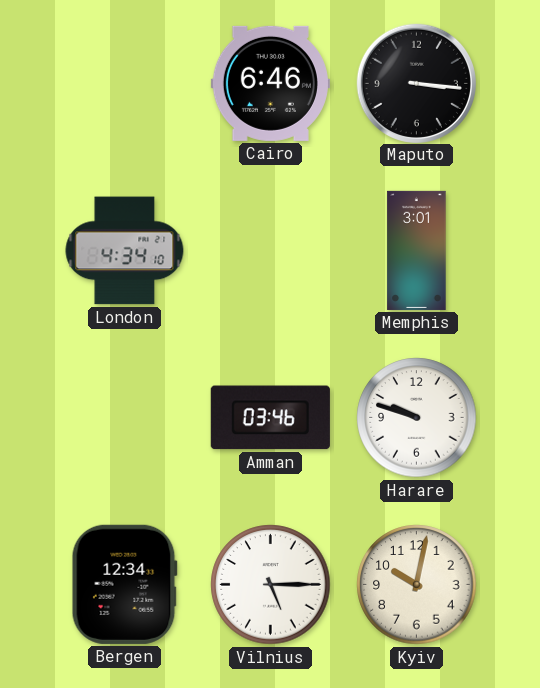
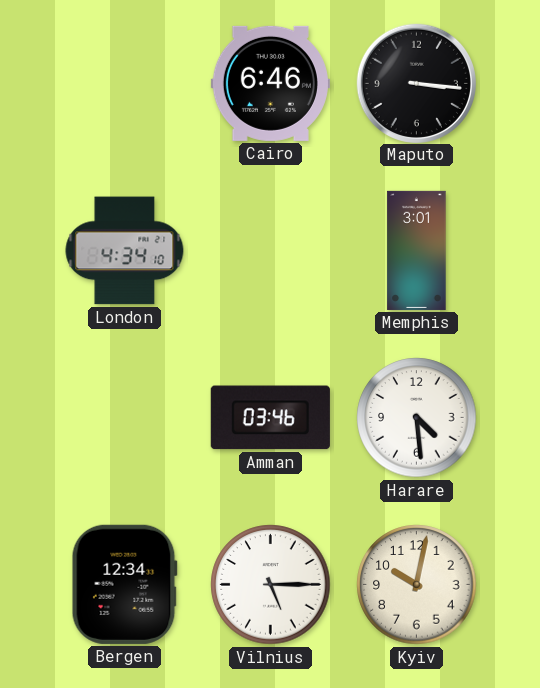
Harare: 9:48 -> 4:29 (417, 418)
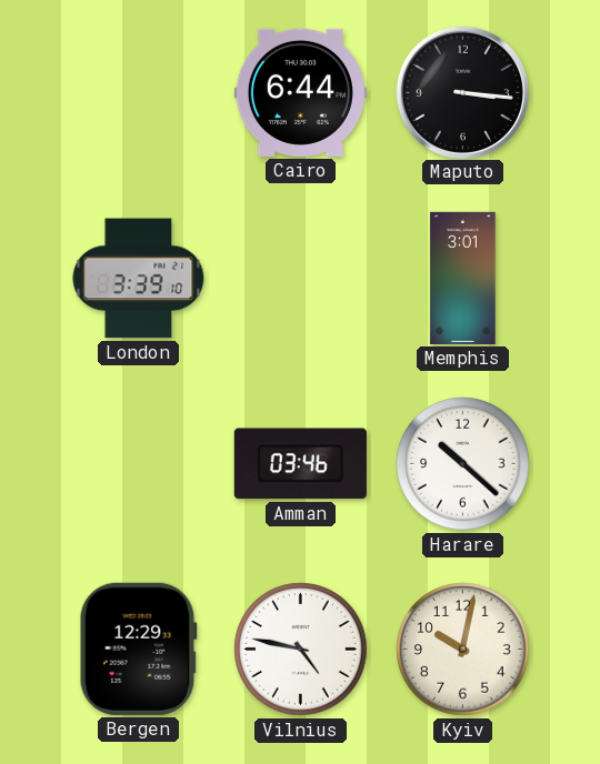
Cairo: 6:46 -> 6:44 (300, 92)
London: 4:34 -> 3:39 (139, 279)
Harare: 4:29 -> 10:22 (463, 464)
Bergen: 12:34 -> 12:29 (138, 649)
Vilnius: 5:15 -> 4:47 (301, 650)
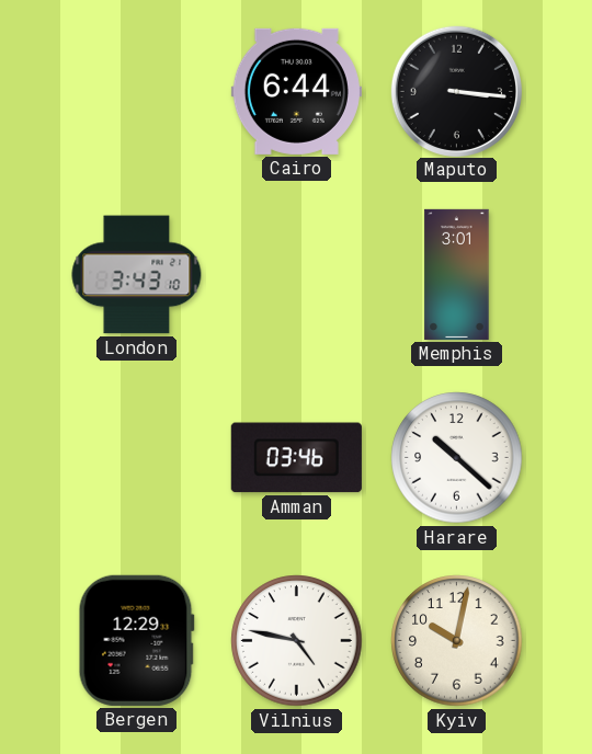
London: 3:39 -> 3:43 (137, 275)
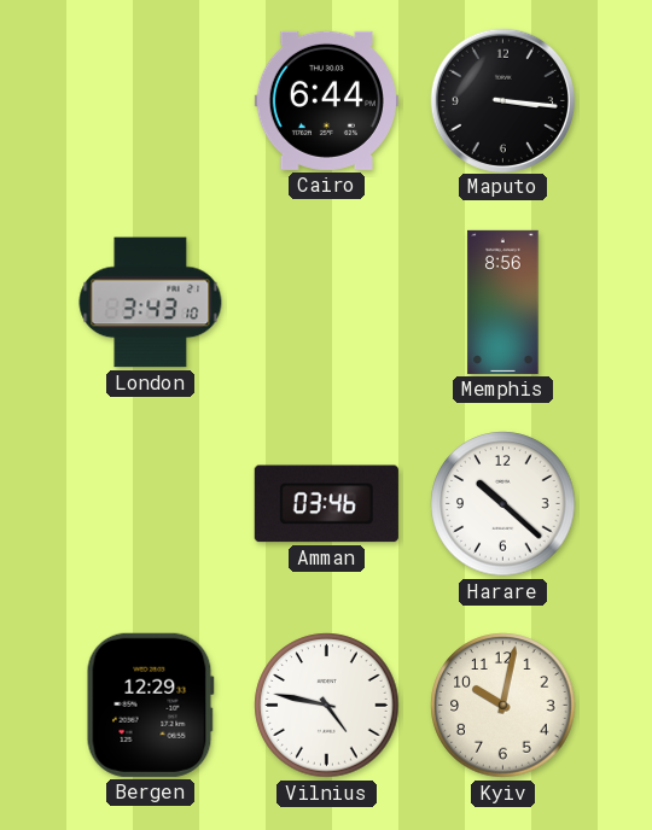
Memphis: 3:01 -> 8:56 (503, 302)
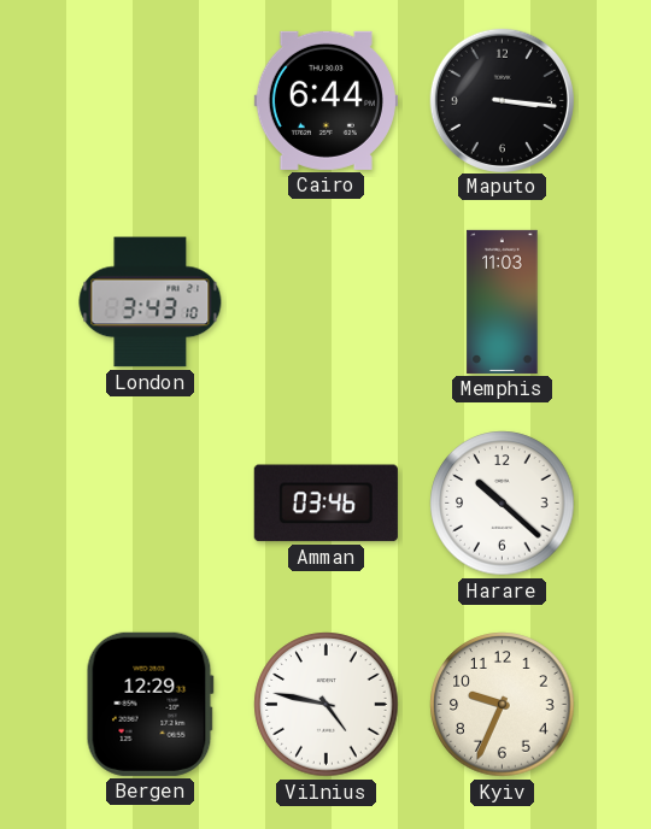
Memphis: 8:56 -> 11:03 (503, 301)
Kyiv: 10:02 -> 9:34 (503, 705)
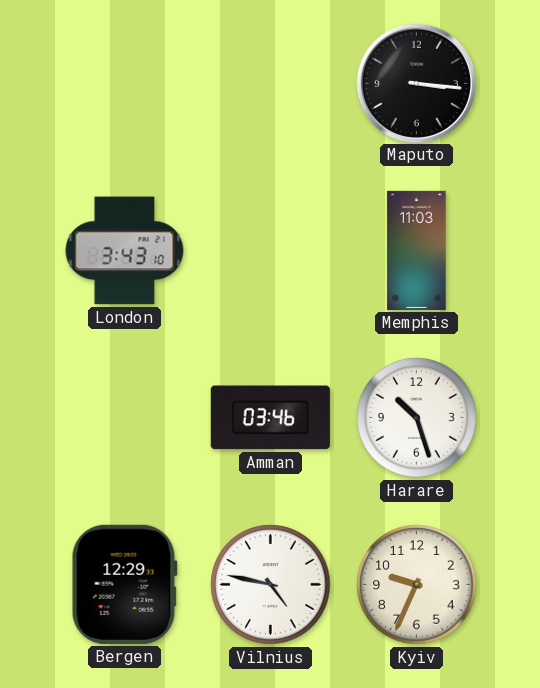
Cairo: 6:44 -> none (325, 100)
Harare: 10:22 -> 10:27 (417, 418)
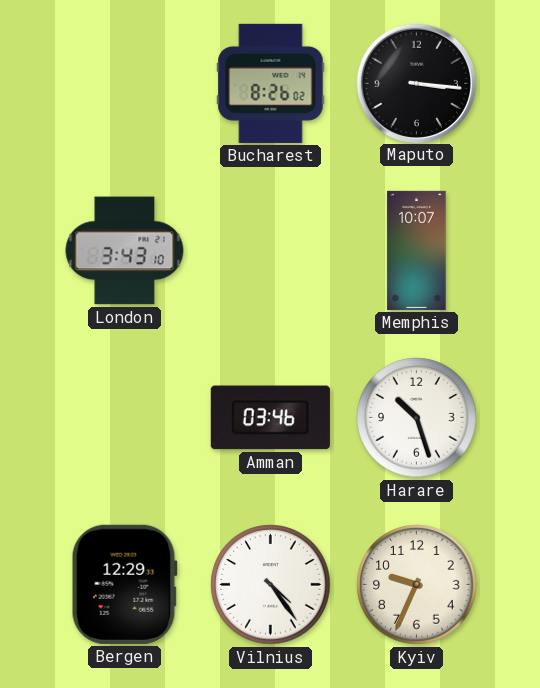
Bucharest: none -> 8:26 (271, 83)
Memphis: 11:03 -> 10:07 (417, 250)
Vilnius: 4:47 -> 4:24 (271, 585)
